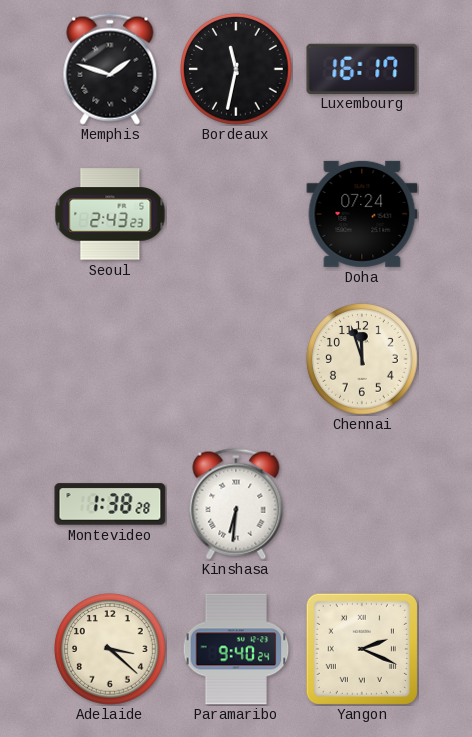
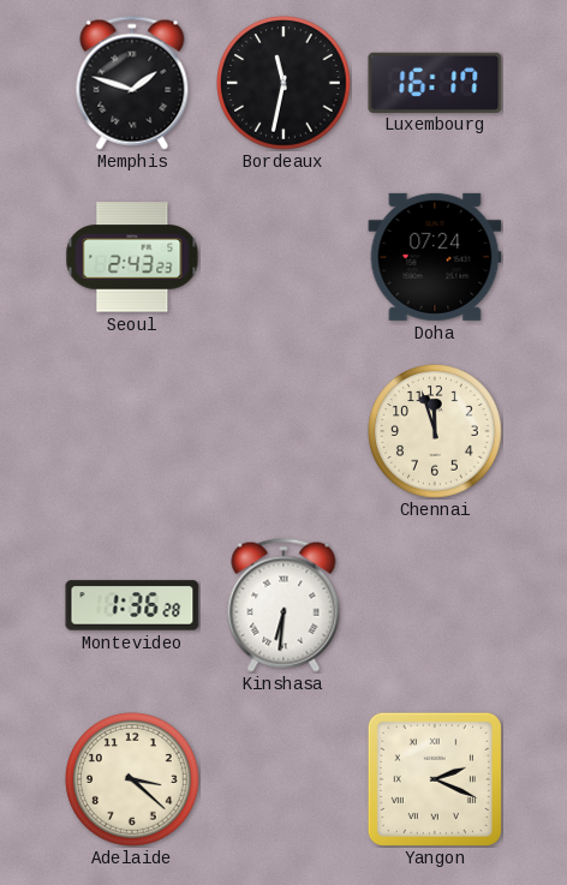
Montevideo: 1:38 -> 1:36 (132, 605)
Paramaribo: 9:40 -> none (236, 649)
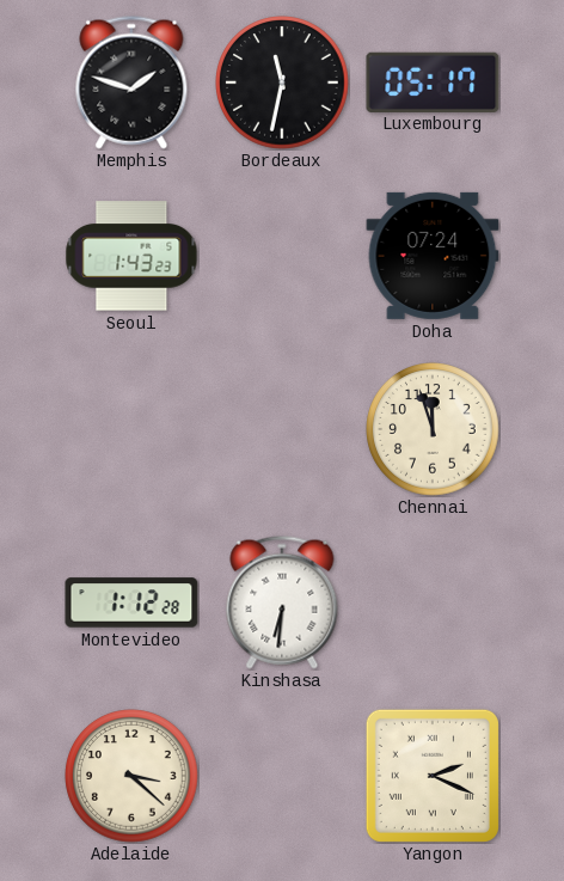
Luxembourg: 16:17 -> 05:17 (433, 81)
Seoul: 2:43 -> 1:43 (131, 256)
Montevideo: 1:36 -> 1:12 (131, 602)
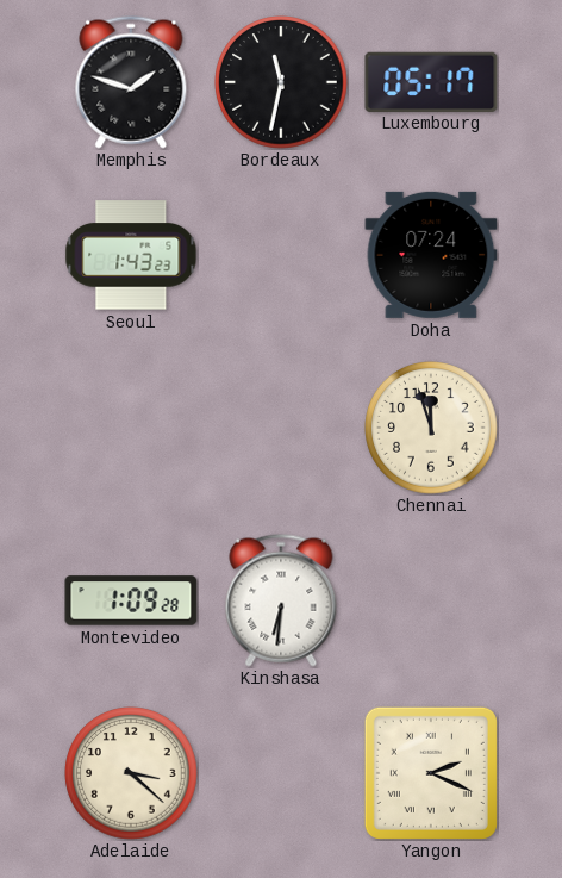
Montevideo: 1:12 -> 1:09 (131, 600)
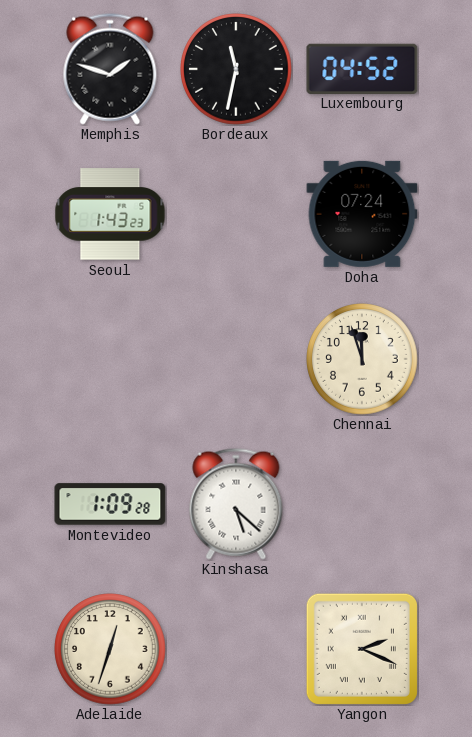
Luxembourg: 05:17 -> 04:52 (362, 68)
Kinshasa: 6:31 -> 5:22 (236, 504)
Adelaide: 3:22 -> 12:33 (110, 649)
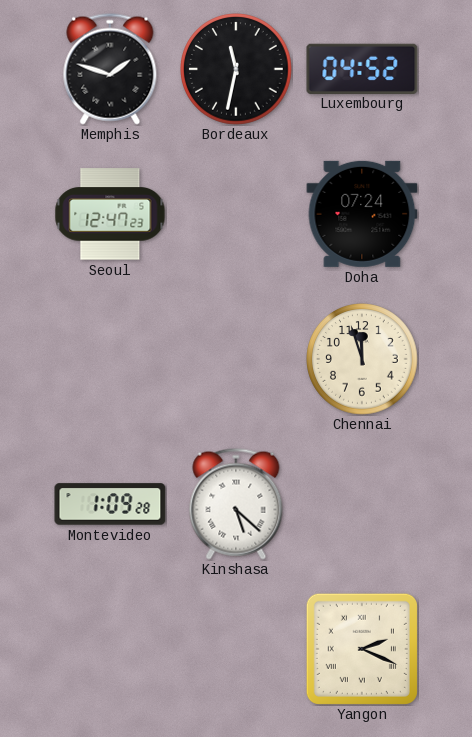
Seoul: 1:43 -> 12:47 (110, 214)
Adelaide: 12:33 -> none (110, 649)
